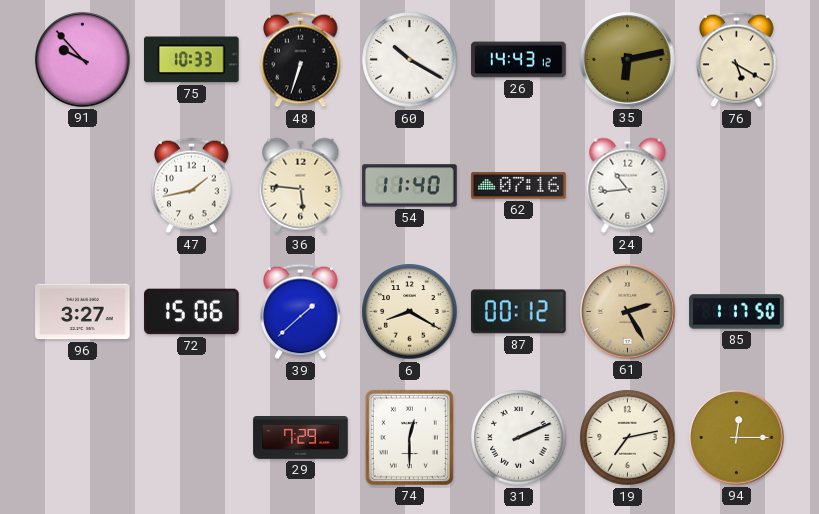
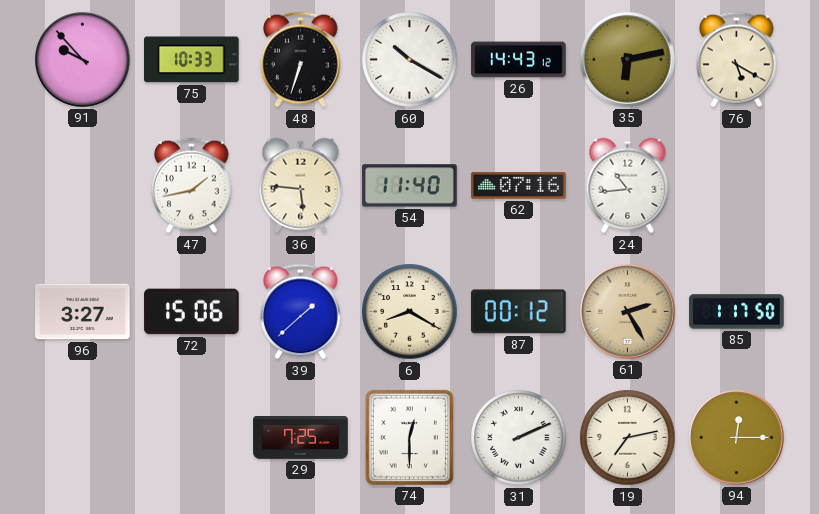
29: 7:29 -> 7:25 (301, 438)
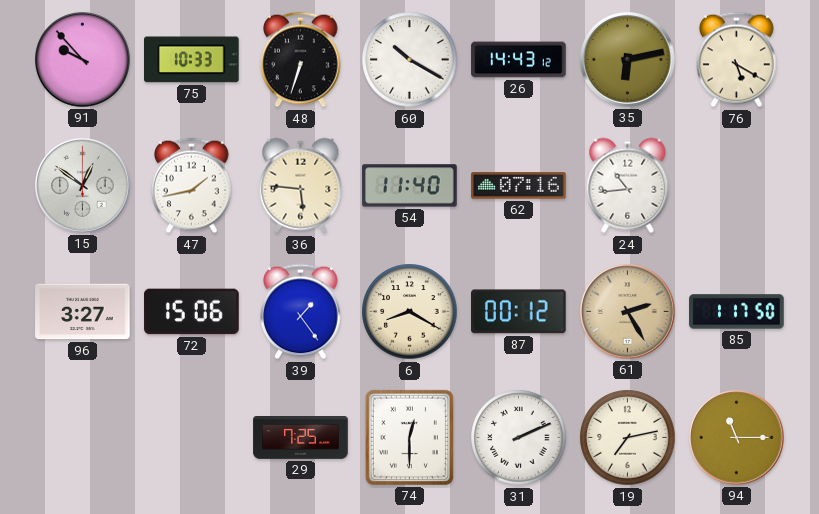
15: none -> 12:51 (83, 186)
39: 1:38 -> 1:24 (301, 312)
94: 12:15 -> 11:15 (737, 438)
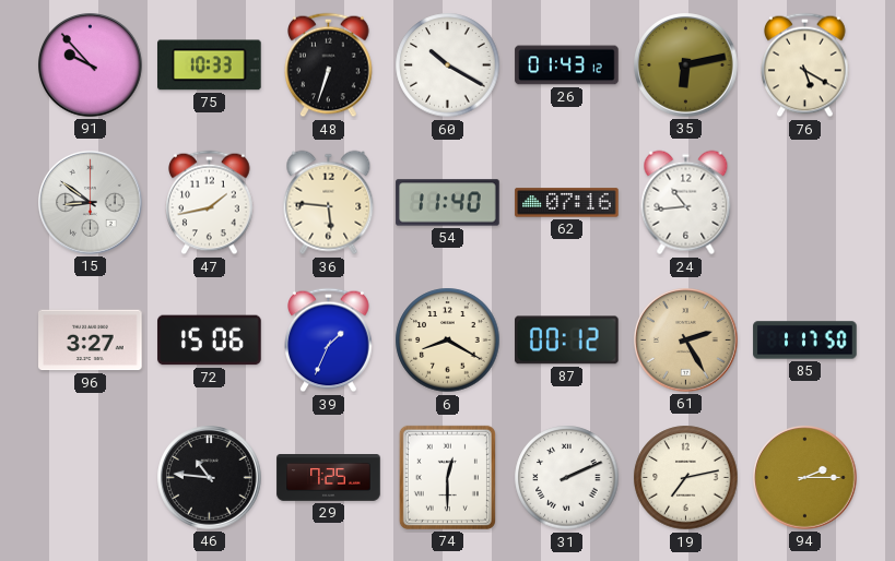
26: 14:43 -> 01:43 (567, 65)
15: 12:51 -> 8:51 (91, 203)
39: 1:24 -> 1:34 (329, 341)
46: none -> 10:46 (210, 478)
94: 11:15 -> 2:15 (805, 478)
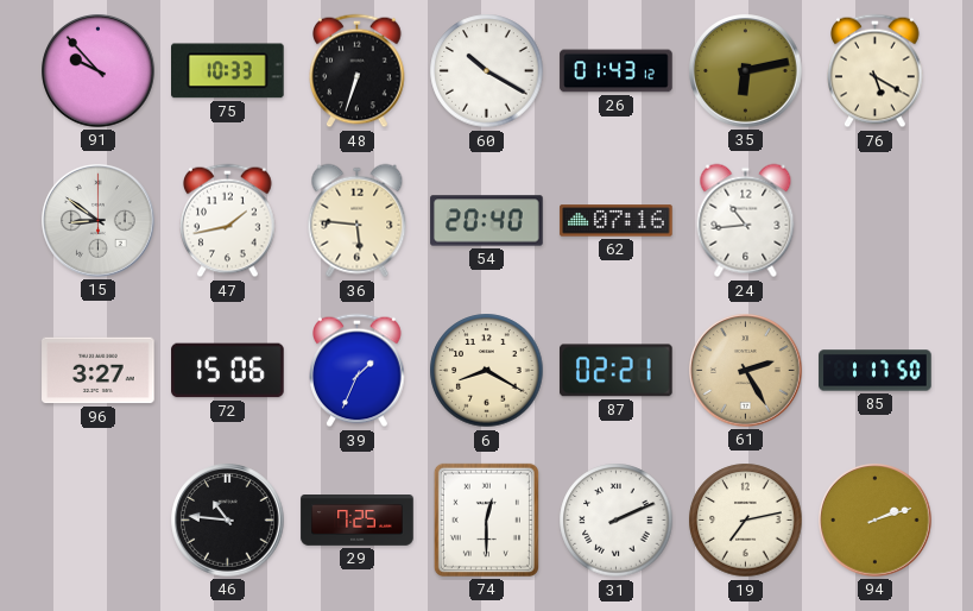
54: 11:40 -> 20:40 (487, 221)
87: 00:12 -> 02:21 (617, 371)
94: 2:15 -> 2:12 (876, 521)
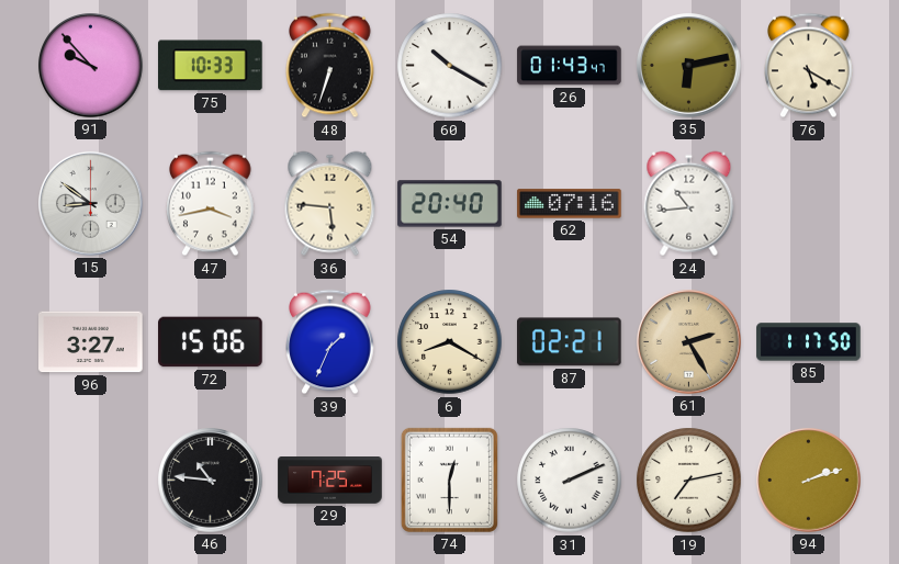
26: 01:43:12 -> 01:43:47 (570, 66)
47: 1:43 -> 3:43 (211, 204)
